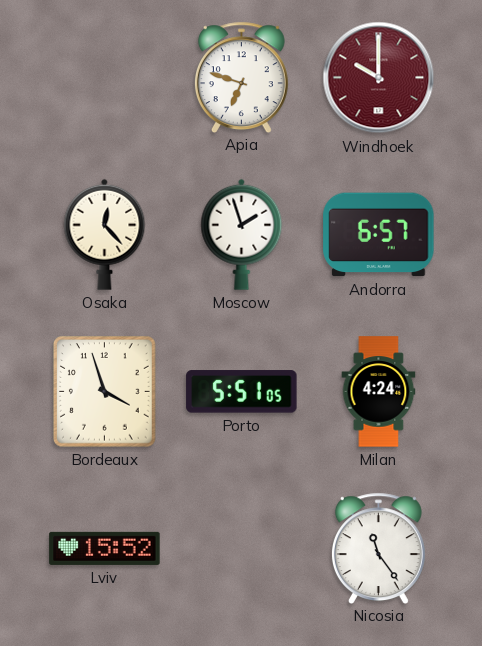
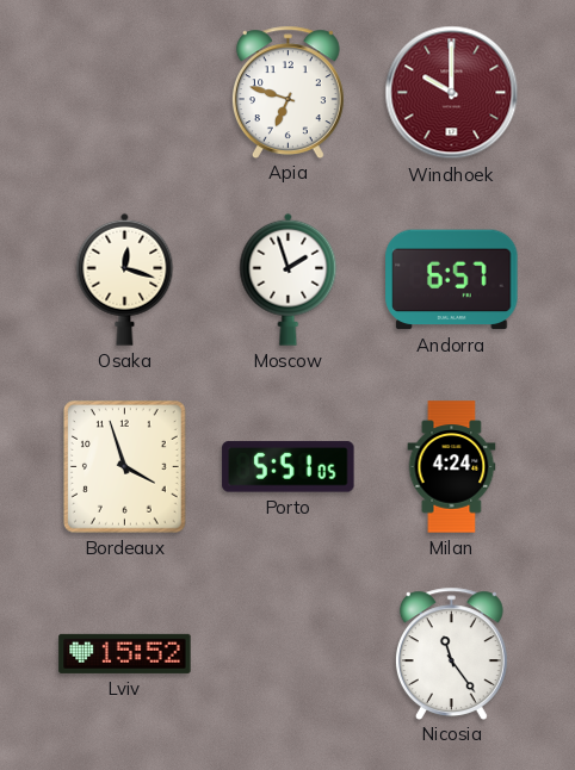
Osaka: 12:23 -> 12:18 (125, 279)
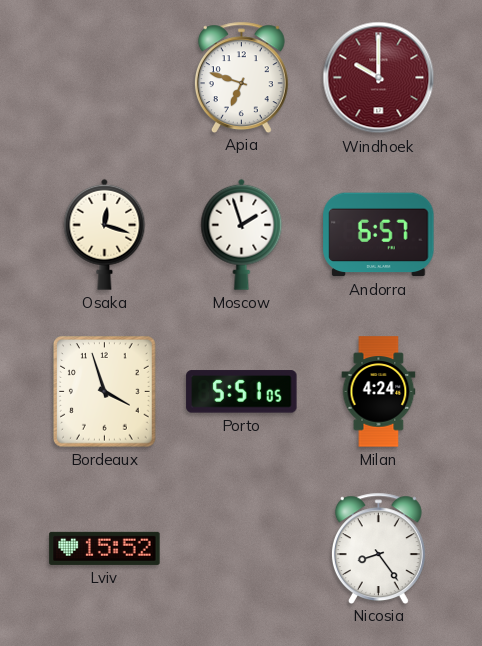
Nicosia: 11:24 -> 8:24 (378, 548)
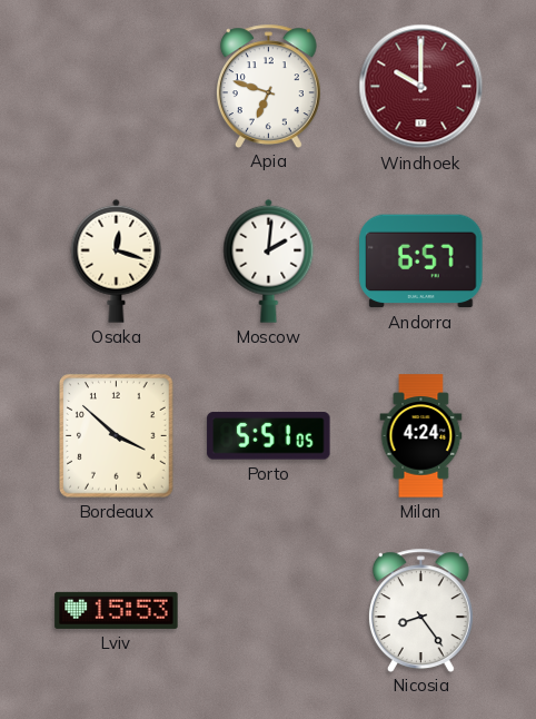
Moscow: 1:57 -> 2:01 (269, 260)
Bordeaux: 3:57 -> 3:52 (117, 436)
Lviv: 15:52 -> 15:53 (117, 610)
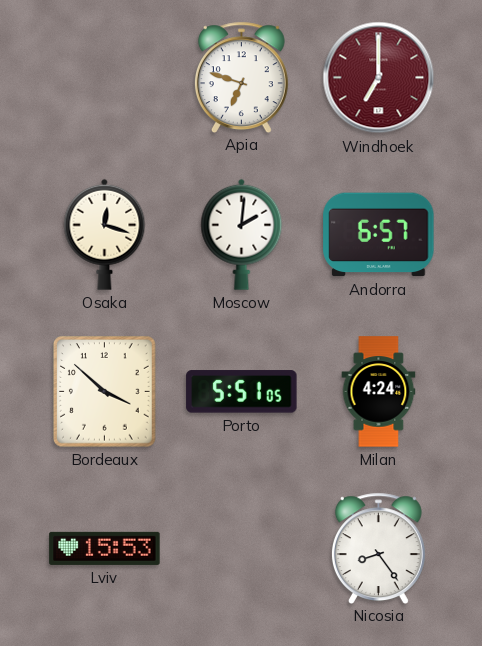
Windhoek: 10:00 -> 7:00 (379, 78)
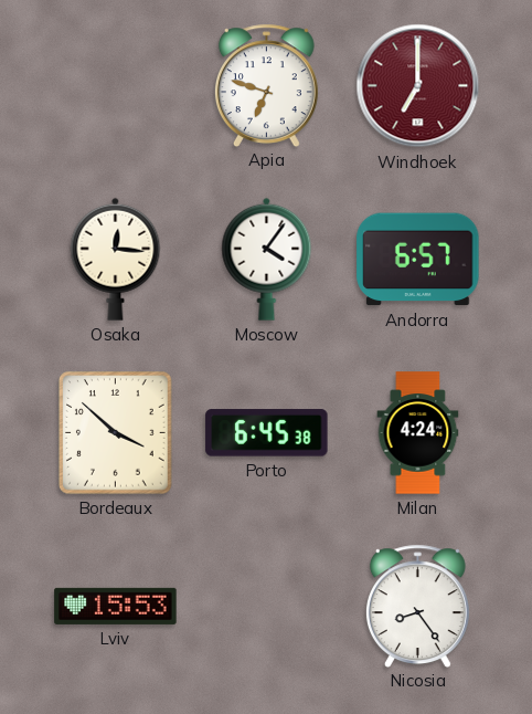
Osaka: 12:18 -> 12:16 (116, 259)
Moscow: 2:01 -> 4:06 (267, 259)
Porto: 5:51 -> 6:45 (267, 433)
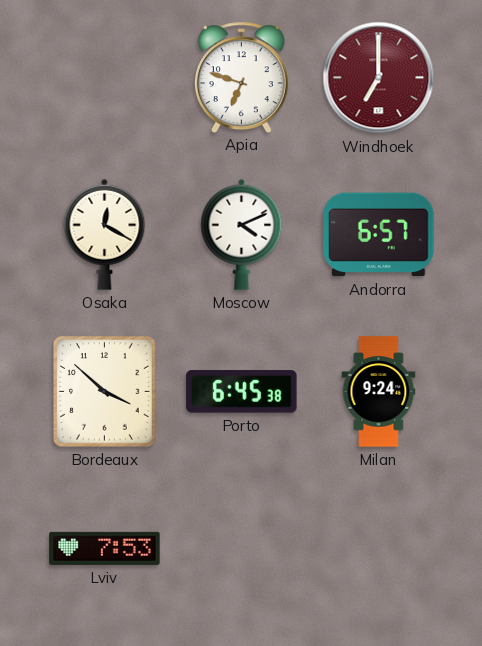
Osaka: 12:16 -> 12:20 (105, 234)
Moscow: 4:06 -> 4:11 (242, 234)
Milan: 4:24 -> 9:24 (379, 392)
Lviv: 15:53 -> 7:53 (105, 548)
Nicosia: 8:24 -> none (417, 606)
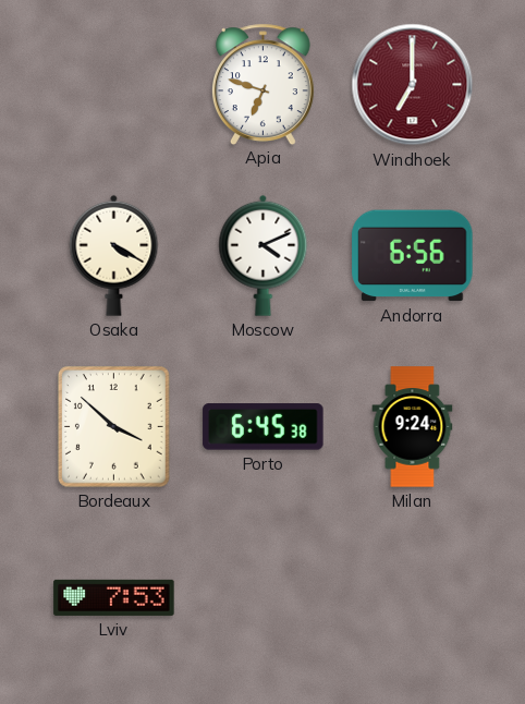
Osaka: 12:20 -> 4:20 (114, 255)
Andorra: 6:57 -> 6:56 (413, 256)
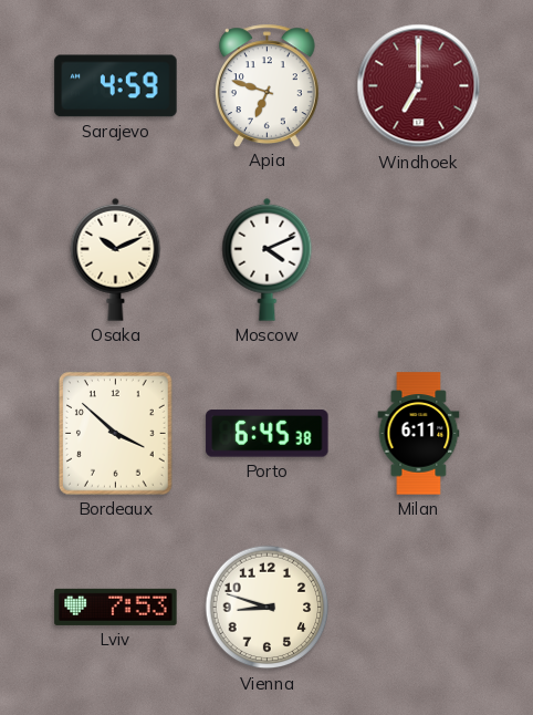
Sarajevo: none -> 4:59 (116, 86)
Osaka: 4:20 -> 10:11 (116, 259)
Andorra: 6:56 -> none (413, 256)
Milan: 9:24 -> 6:11 (419, 434)
Vienna: none -> 8:48 (268, 608)
